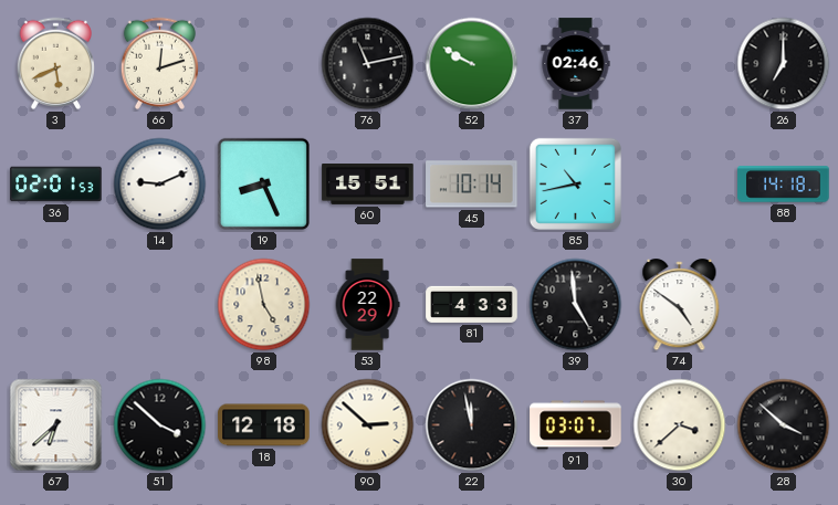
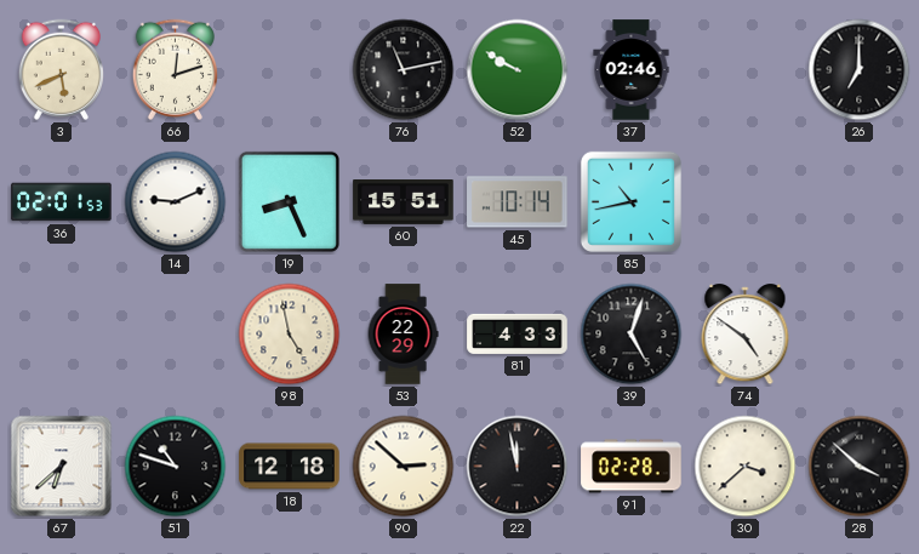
88: 14:18 -> none (784, 185)
39: 4:59 -> 5:03 (632, 335)
51: 3:52 -> 10:48 (176, 467)
91: 03:07 -> 02:28 (632, 467)
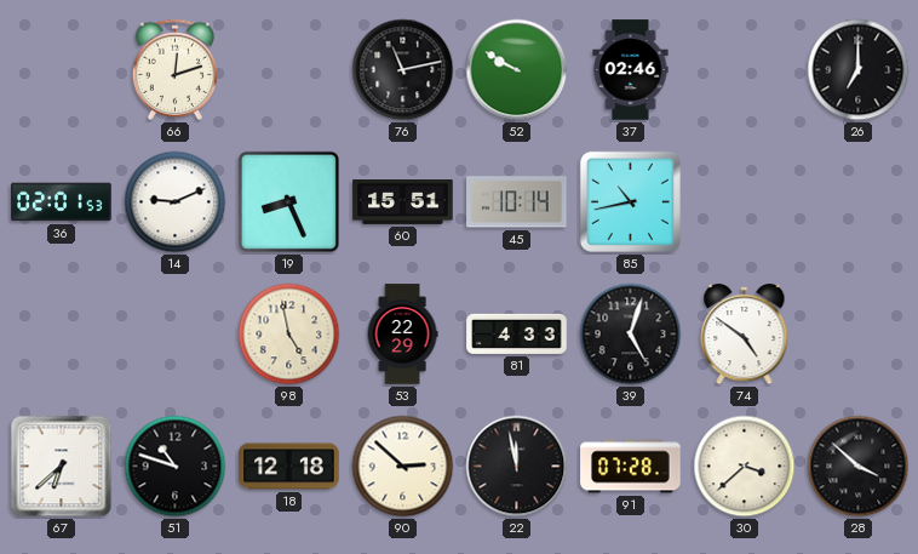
3: 5:41 -> none (61, 69)
91: 02:28 -> 07:28 (631, 467)
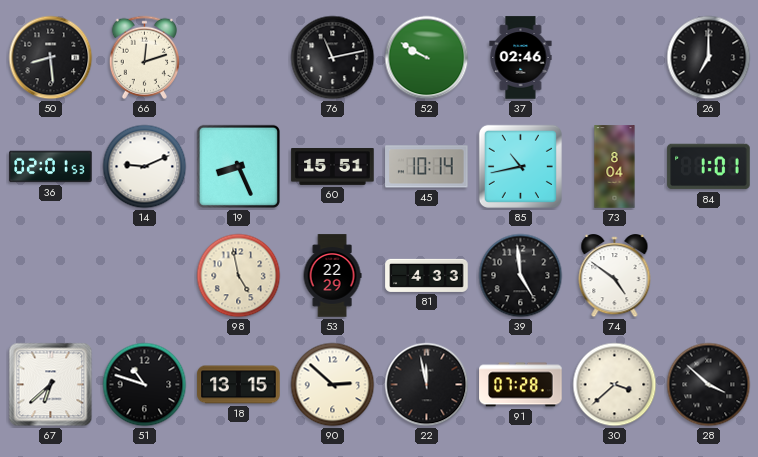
50: none -> 8:29 (51, 58)
73: none -> 8:04 (615, 167)
84: none -> 1:01 (709, 167)
39: 5:03 -> 4:59 (521, 276)
18: 12:18 -> 13:15 (239, 385)
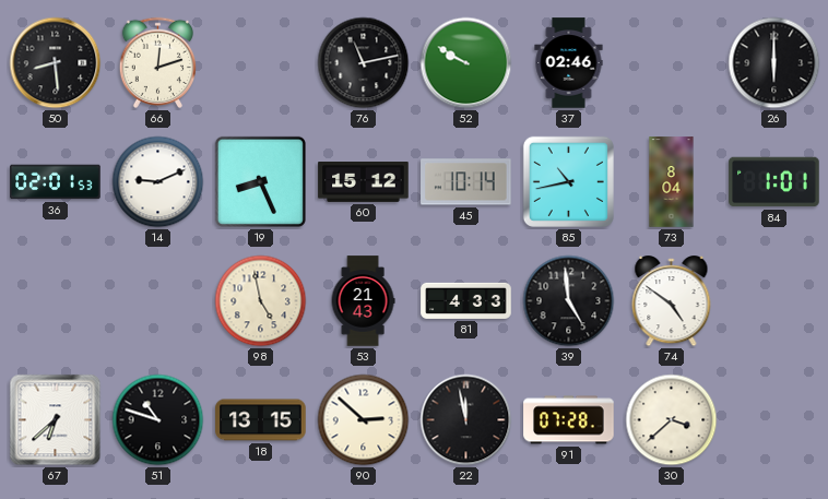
26: 7:00 -> 6:00 (774, 63)
60: 15:51 -> 15:12 (364, 182)
53: 22:29 -> 21:43 (363, 301)
28: 3:52 -> none (709, 385)
